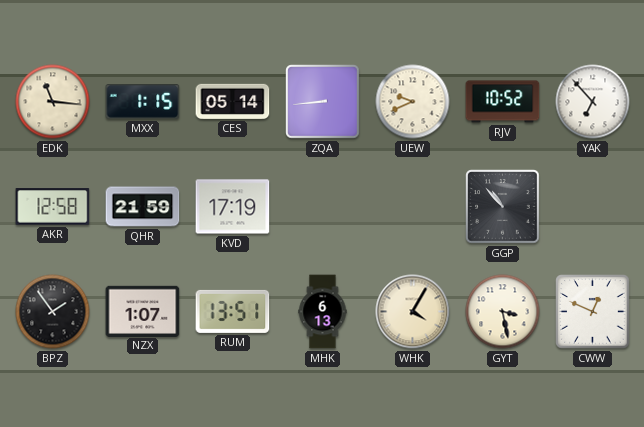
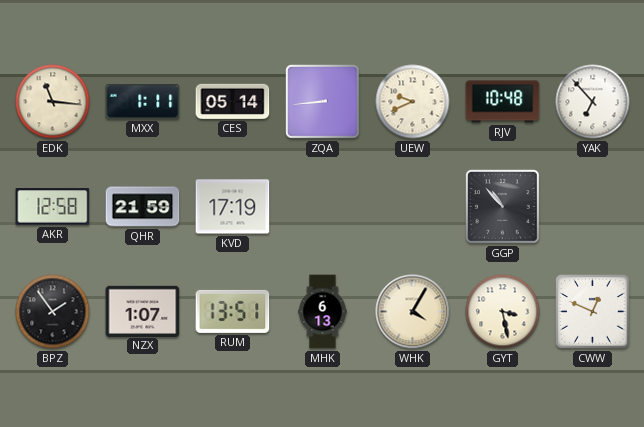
MXX: 1:15 -> 1:11 (143, 102)
RJV: 10:52 -> 10:48 (503, 102)
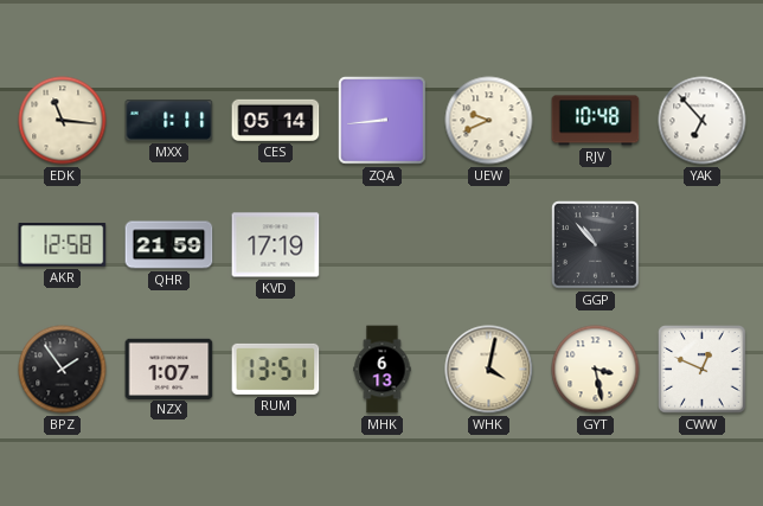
WHK: 4:05 -> 4:02 (489, 370)
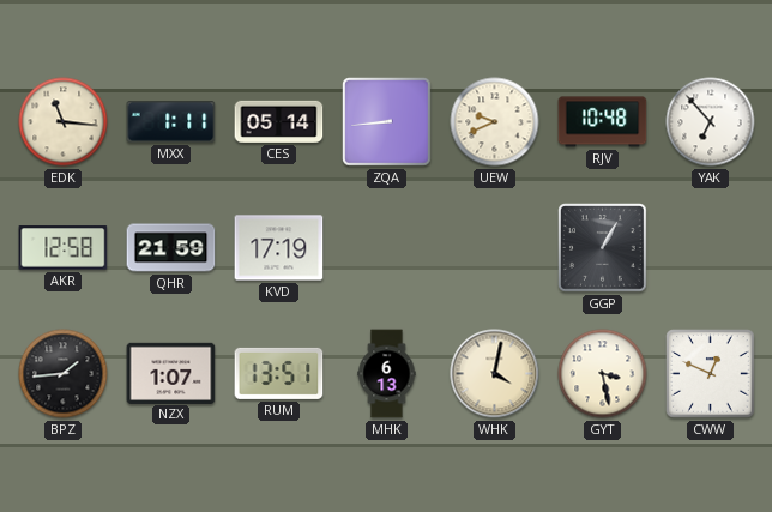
GGP: 10:53 -> 1:05 (603, 248)
BPZ: 1:54 -> 1:44 (64, 374)
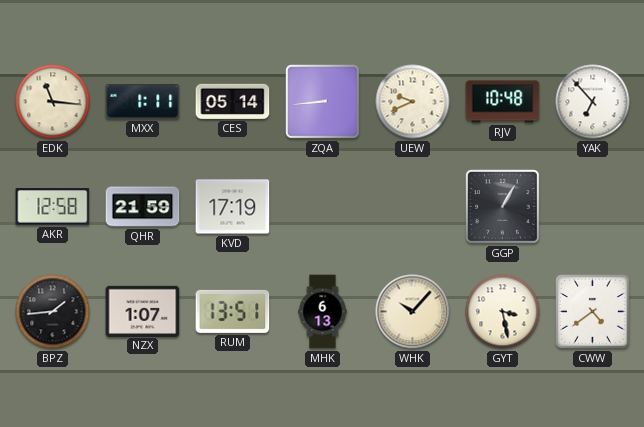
WHK: 4:02 -> 10:07 (413, 312)
CWW: 12:49 -> 4:39 (593, 312)
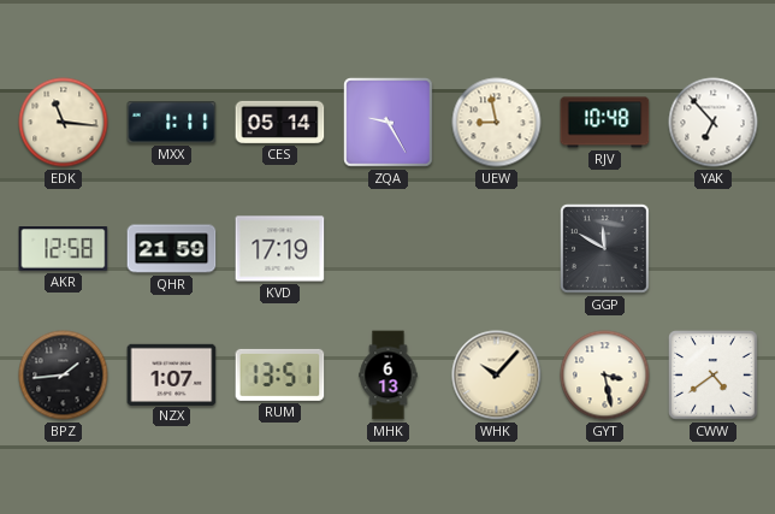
ZQA: 8:44 -> 9:25 (389, 123)
UEW: 9:41 -> 8:58 (497, 123)
GGP: 1:05 -> 11:50 (605, 249)
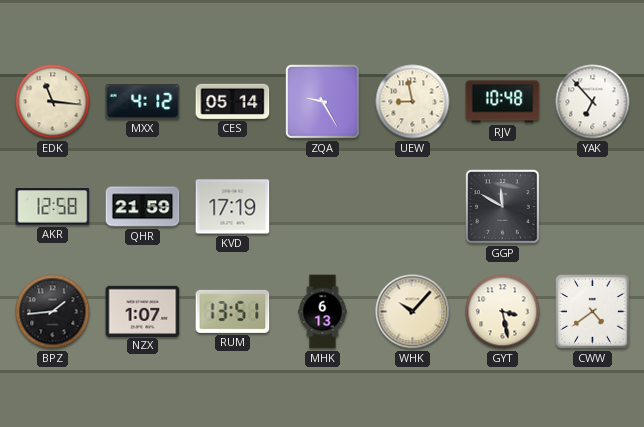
MXX: 1:11 -> 4:12 (143, 102)
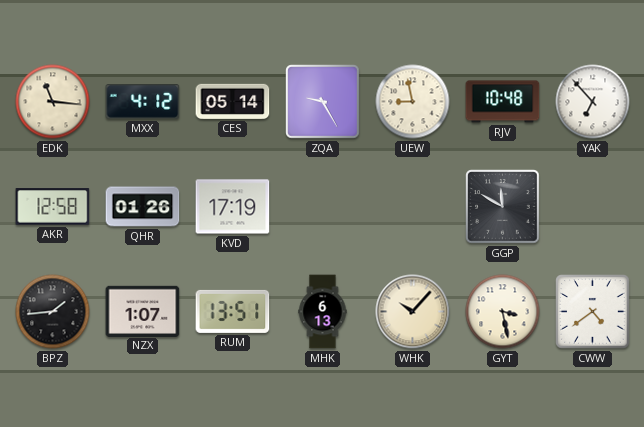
QHR: 21:59 -> 01:26 (143, 207)
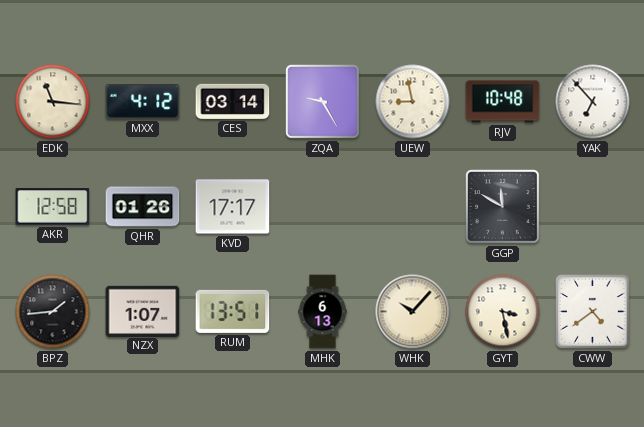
CES: 05:14 -> 03:14 (233, 101)
KVD: 17:19 -> 17:17 (233, 207)
